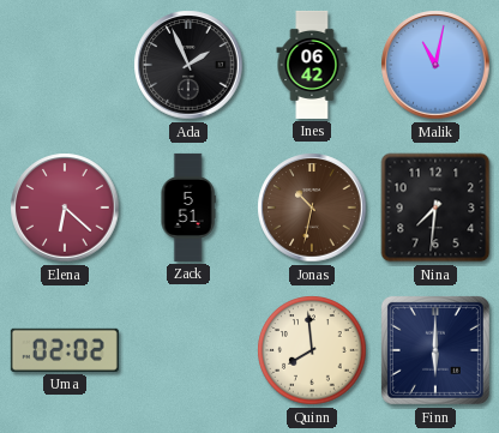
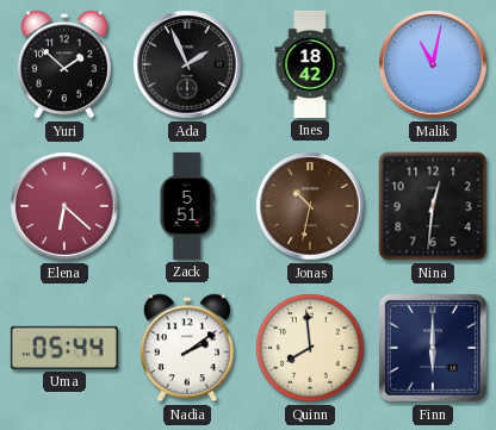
Yuri: none -> 1:52 (64, 64)
Ines: 06:42 -> 18:42 (310, 64)
Nina: 7:31 -> 12:31 (433, 206)
Uma: 02:02 -> 05:44 (64, 348)
Nadia: none -> 2:09 (187, 348)
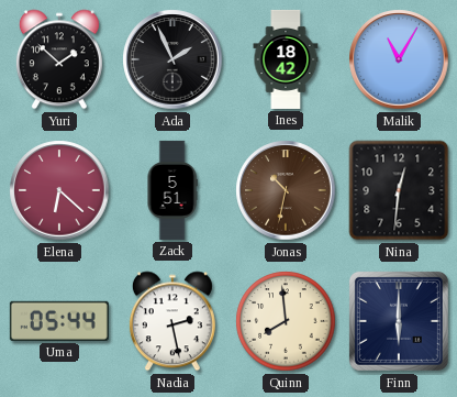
Malik: 11:02 -> 11:05 (399, 59)
Nadia: 2:09 -> 2:28 (172, 321)
